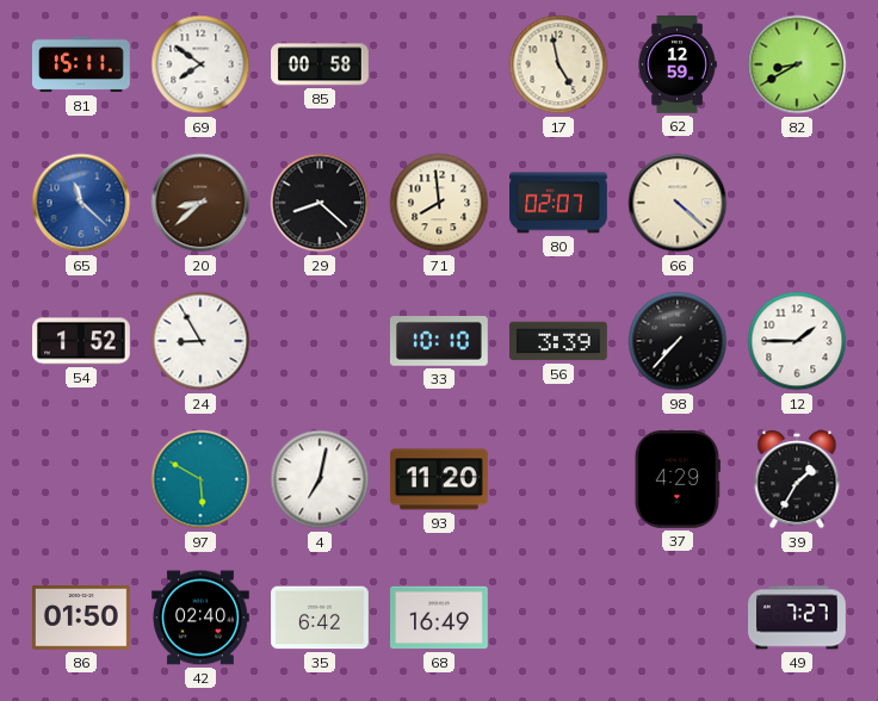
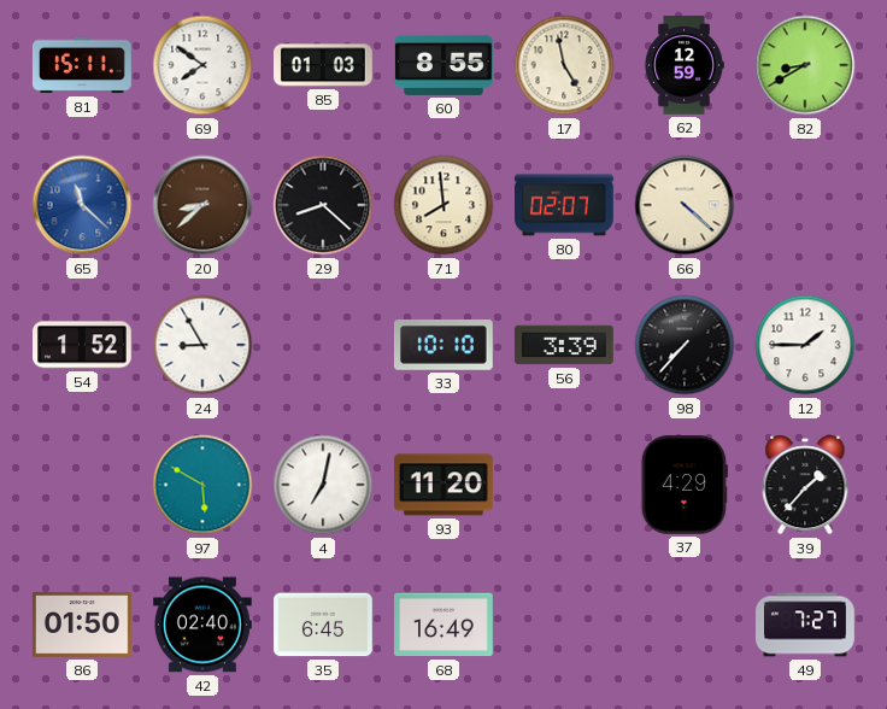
85: 00:58 -> 01:03 (324, 65)
60: none -> 8:55 (445, 65)
39: 1:35 -> 1:37 (805, 485)
35: 6:42 -> 6:45 (324, 625)
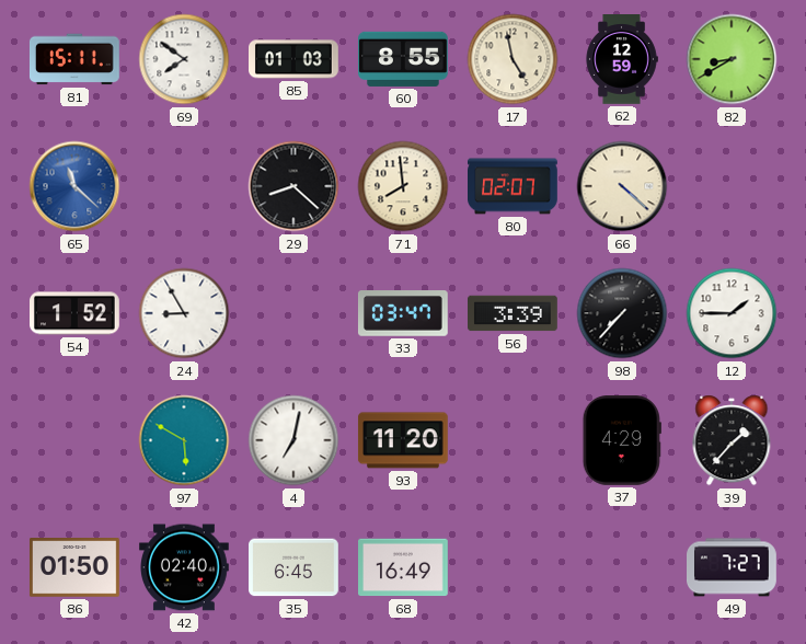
20: 8:38 -> none (202, 205)
33: 10:10 -> 03:47 (403, 314)
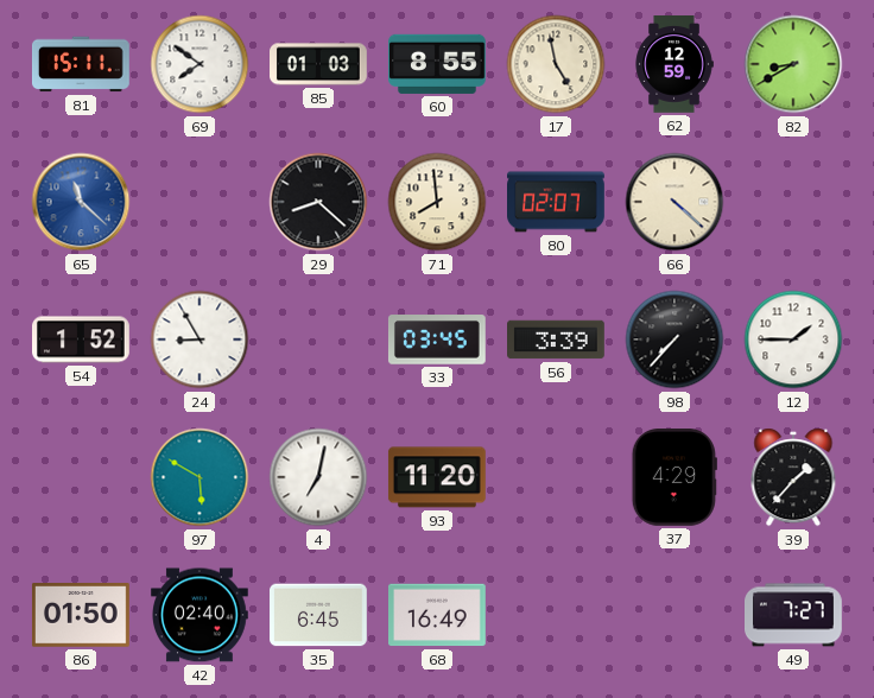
33: 03:47 -> 03:45 (437, 341)
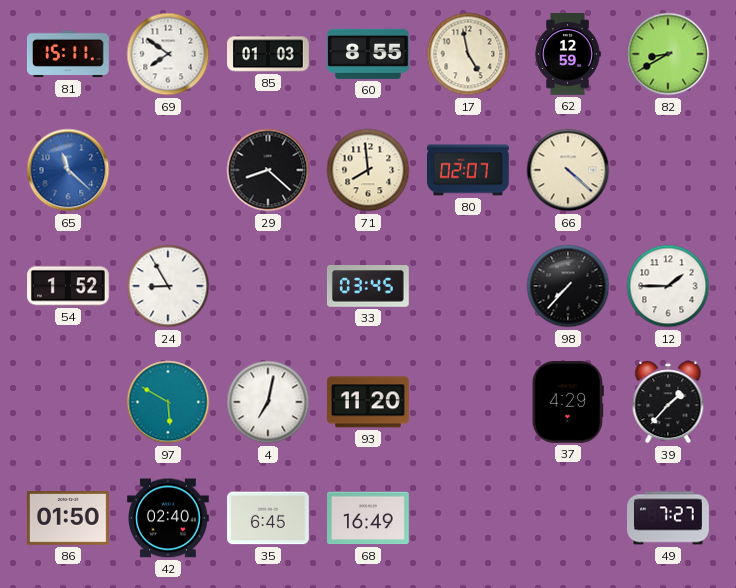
56: 3:39 -> none (557, 340)
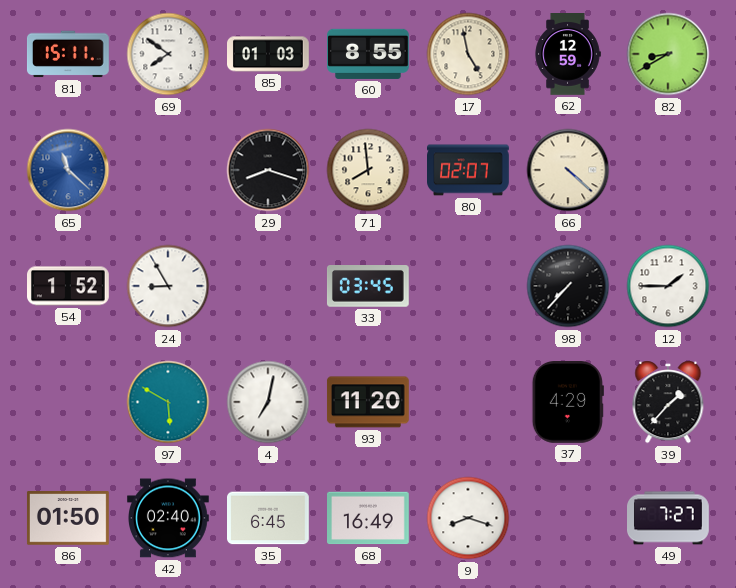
29: 8:22 -> 8:18 (268, 170)
9: none -> 8:18 (468, 518)
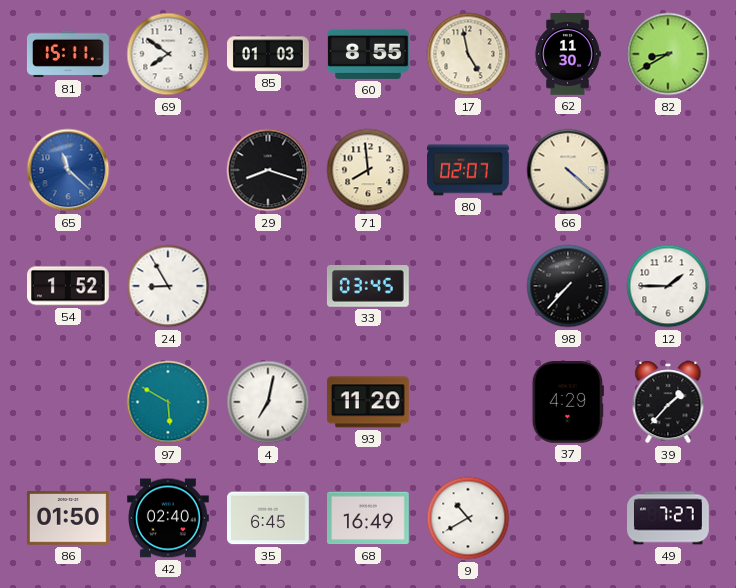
62: 12:59 -> 11:30 (568, 55)
9: 8:18 -> 10:40 (468, 518)
